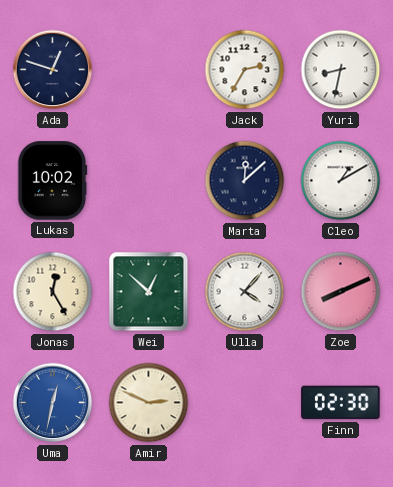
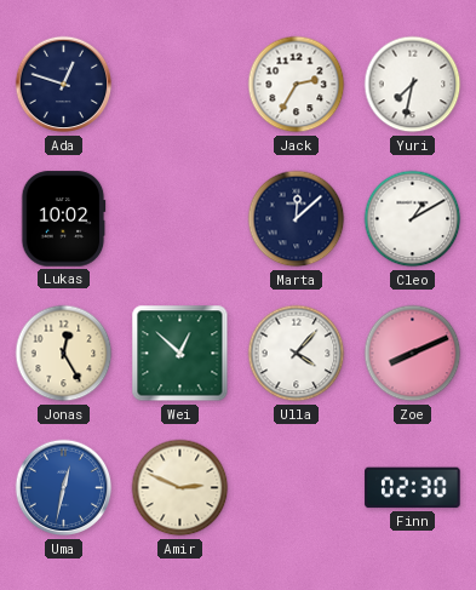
Yuri: 8:32 -> 7:32 (413, 85)
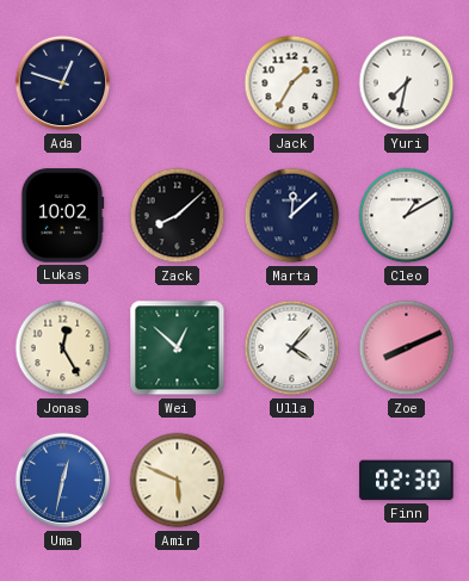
Jack: 2:35 -> 1:35 (292, 84)
Zack: none -> 8:08 (178, 216)
Amir: 2:49 -> 5:49 (178, 481)
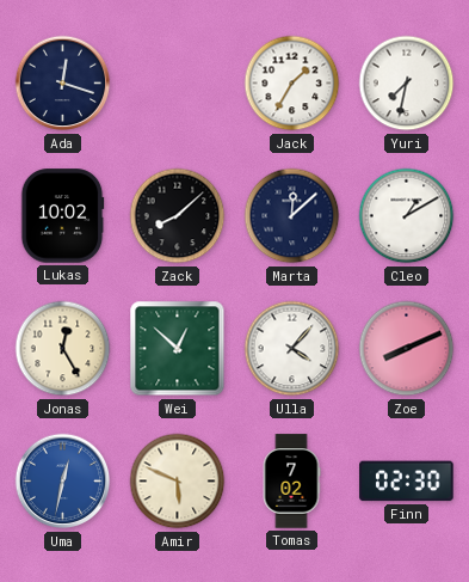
Ada: 12:48 -> 12:18 (63, 84)
Tomas: none -> 7:02 (291, 482)
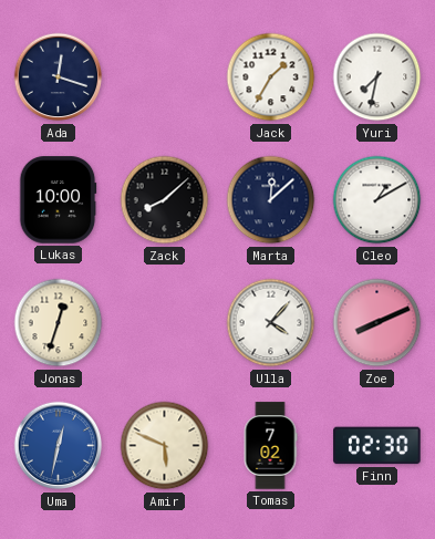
Lukas: 10:02 -> 10:00 (58, 200)
Jonas: 12:25 -> 12:33 (59, 323)
Wei: 12:52 -> none (178, 349)
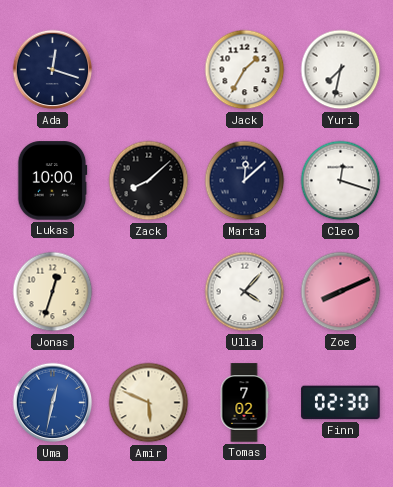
Cleo: 1:10 -> 12:18 (341, 181)
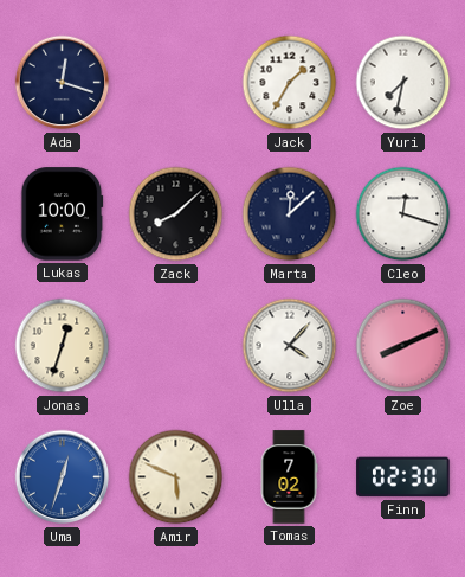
Uma: 12:32 -> 12:33 (63, 477)
